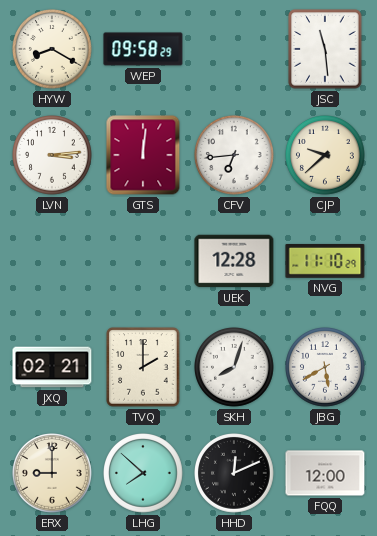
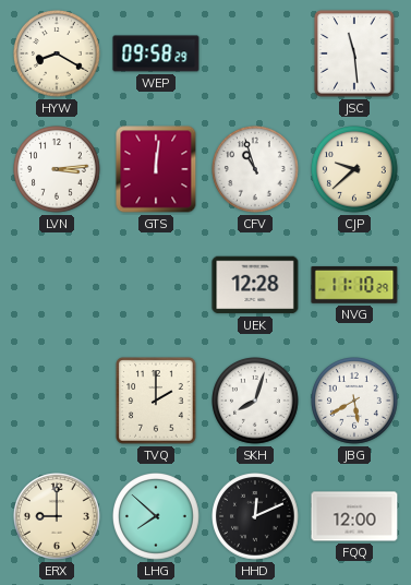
CFV: 6:44 -> 10:57 (256, 170)
JXQ: 02:21 -> none (52, 367)
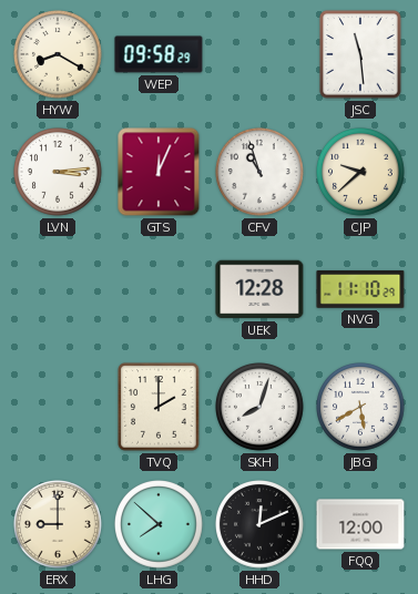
GTS: 12:01 -> 12:04 (159, 172)
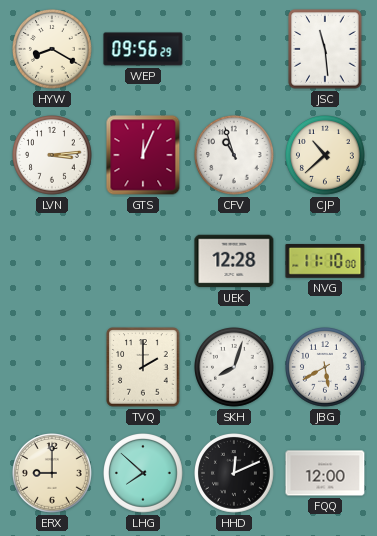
WEP: 09:58 -> 09:56 (143, 49)
CJP: 9:38 -> 10:38 (326, 156)
NVG: 11:10:29 -> 11:10:00 (325, 261)
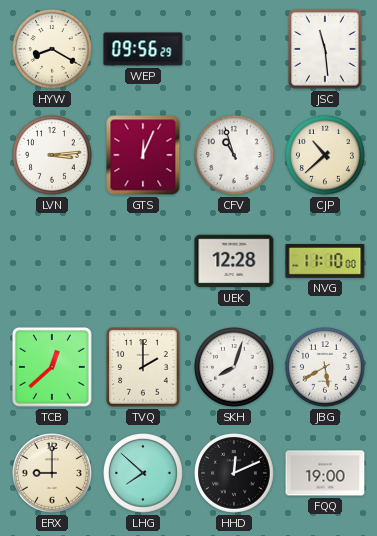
TCB: none -> 12:38 (52, 367)
FQQ: 12:00 -> 19:00 (325, 473)
